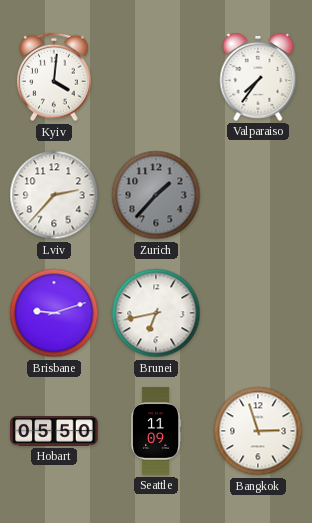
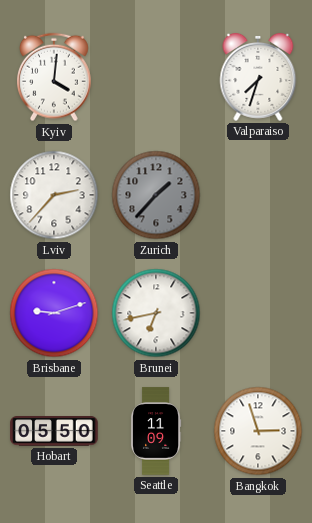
Valparaiso: 7:36 -> 7:33 (258, 77)
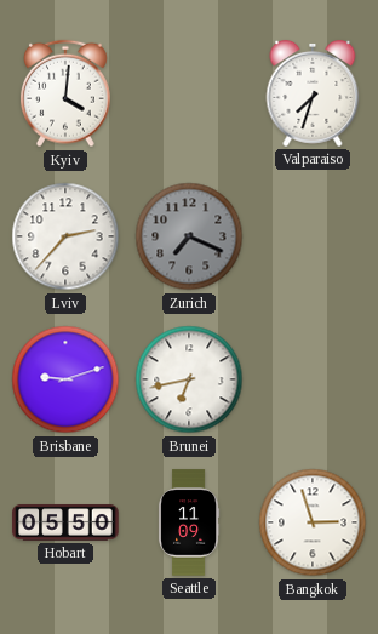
Zurich: 1:37 -> 7:19 (189, 236)
